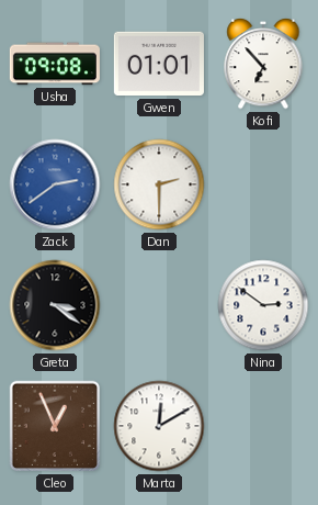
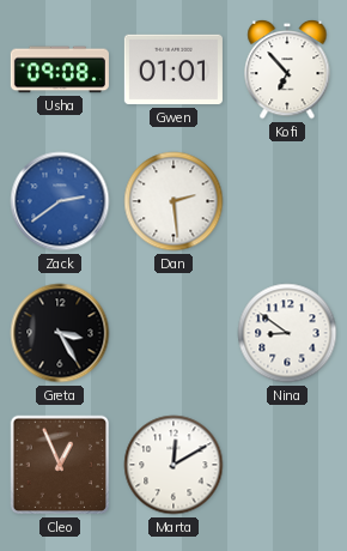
Dan: 2:30 -> 2:29 (173, 201)
Greta: 3:21 -> 3:25 (60, 333)
Nina: 2:51 -> 8:51 (287, 333)
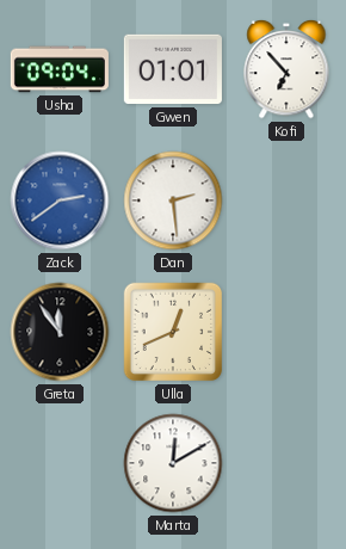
Usha: 09:08 -> 09:04 (60, 69)
Greta: 3:25 -> 11:54 (60, 332)
Ulla: none -> 12:41 (173, 332)
Nina: 8:51 -> none (287, 333)
Cleo: 12:56 -> none (60, 465)
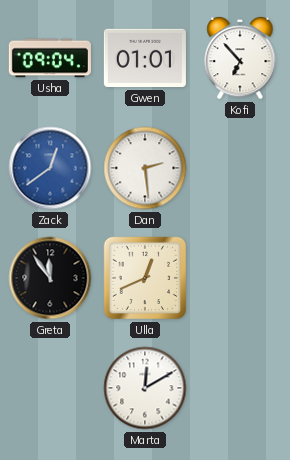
Zack: 2:39 -> 12:39 (50, 168)
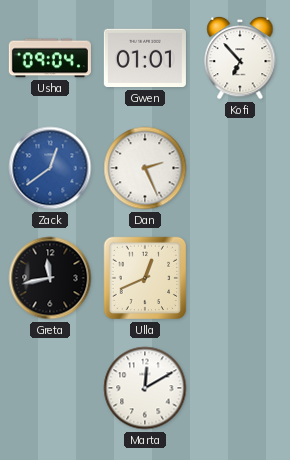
Dan: 2:29 -> 2:26 (145, 168)
Greta: 11:54 -> 11:43 (50, 278)
